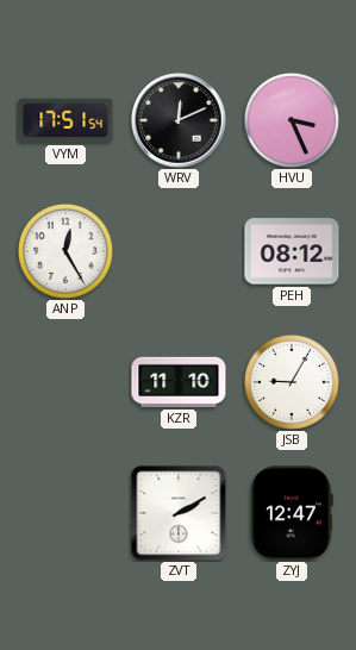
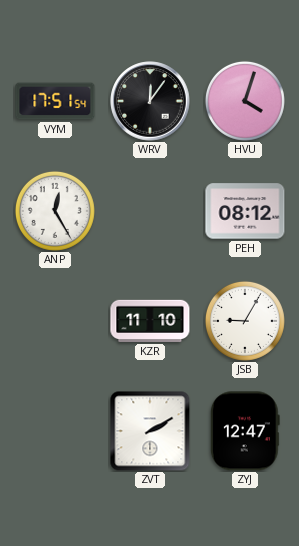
WRV: 12:11 -> 12:06 (150, 101)
HVU: 3:26 -> 4:03 (245, 101)
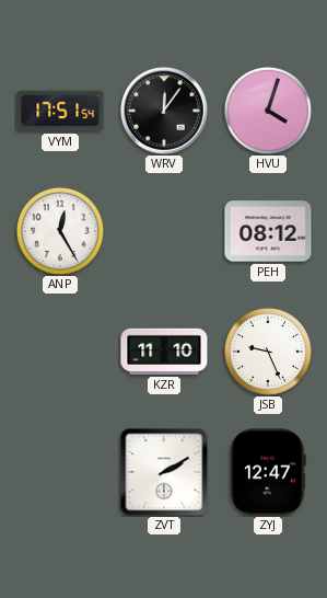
JSB: 9:05 -> 9:26 (268, 352)
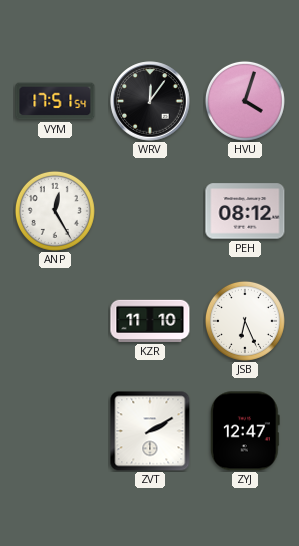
JSB: 9:26 -> 6:26 (245, 321)
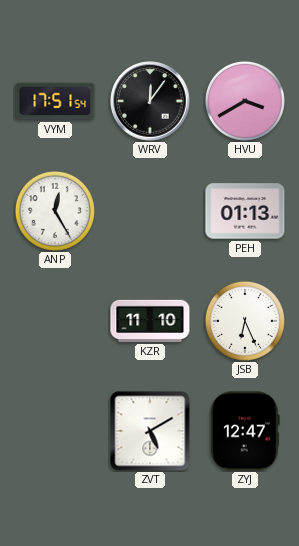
HVU: 4:03 -> 3:40 (245, 101)
PEH: 08:12 -> 01:13 (245, 211)
ZVT: 2:10 -> 5:10 (150, 431)
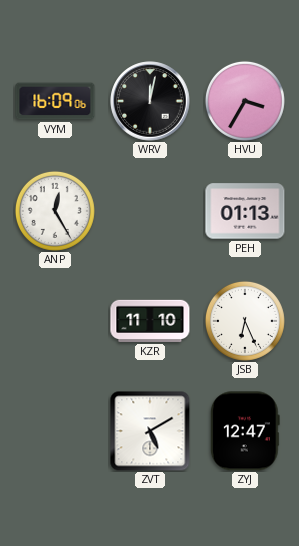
VYM: 17:51 -> 16:09 (55, 101)
WRV: 12:06 -> 12:02 (150, 101)
HVU: 3:40 -> 3:35 (245, 101)
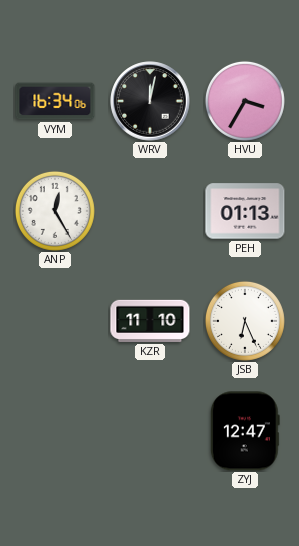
VYM: 16:09 -> 16:34 (55, 101)
ZVT: 5:10 -> none (150, 431)
